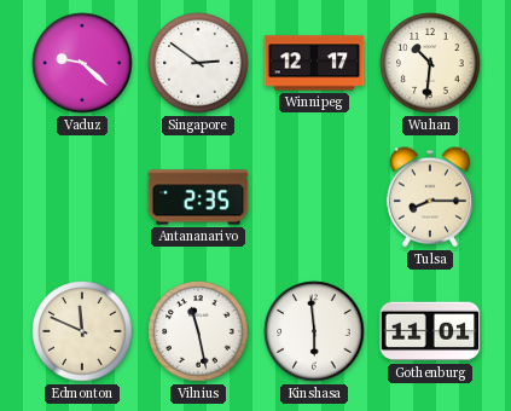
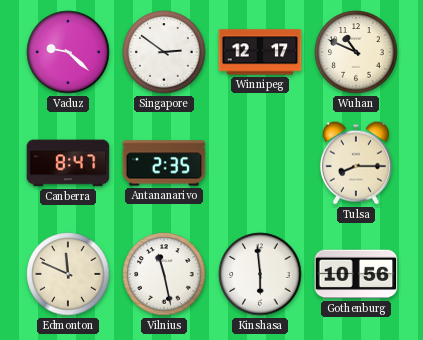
Wuhan: 10:31 -> 10:49 (356, 52)
Canberra: none -> 8:47 (68, 163)
Gothenburg: 11:01 -> 10:56 (356, 274)
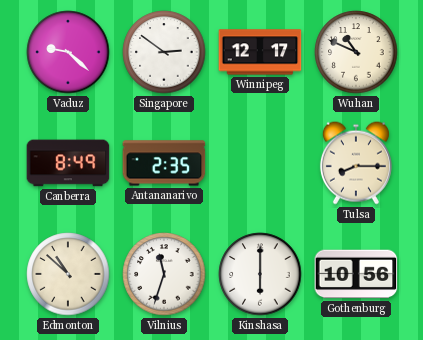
Canberra: 8:47 -> 8:49 (68, 163)
Edmonton: 11:49 -> 10:52 (68, 274)
Vilnius: 11:28 -> 11:33 (164, 274)
Kinshasa: 5:59 -> 6:00 (260, 274)
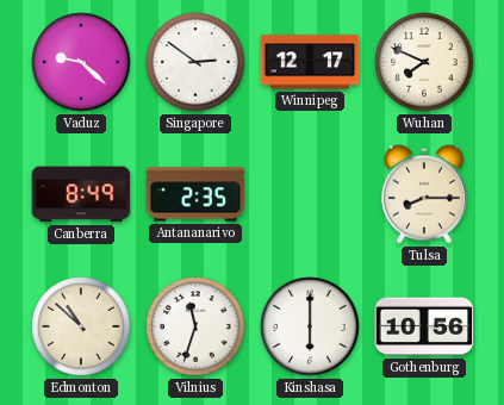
Wuhan: 10:49 -> 7:49 (424, 62)
